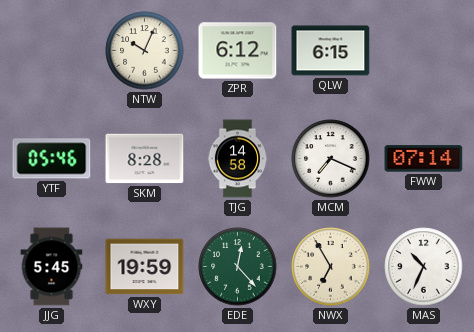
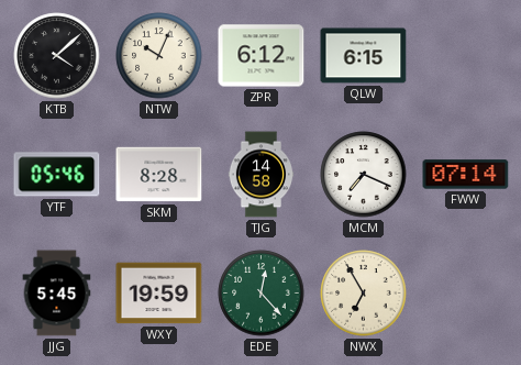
KTB: none -> 4:08 (57, 56)
MAS: 10:34 -> none (424, 267)
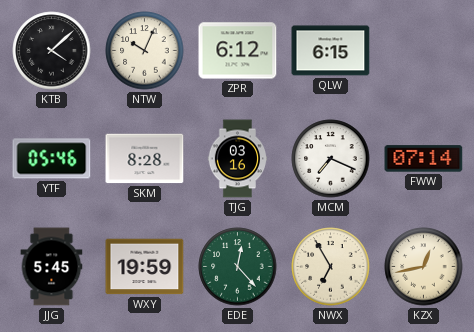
TJG: 14:58 -> 03:16 (238, 159)
KZX: none -> 12:43 (424, 267)
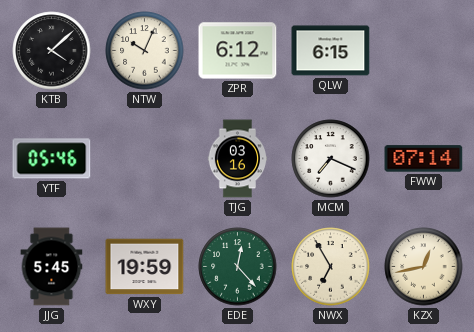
SKM: 8:28 -> none (145, 159)
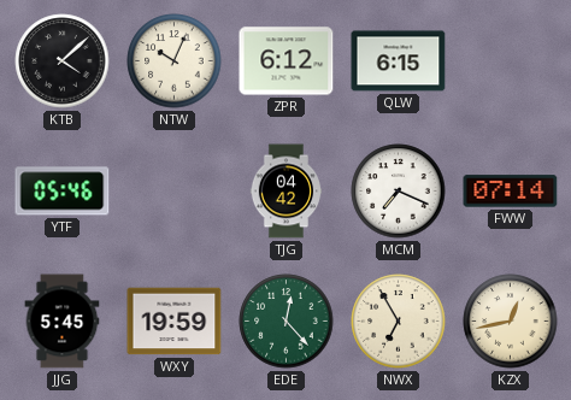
TJG: 03:16 -> 04:42 (287, 192)
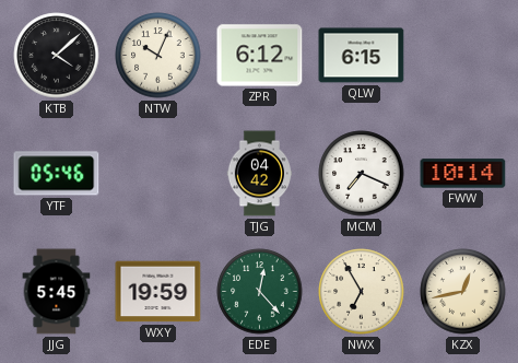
FWW: 07:14 -> 10:14 (463, 174)
